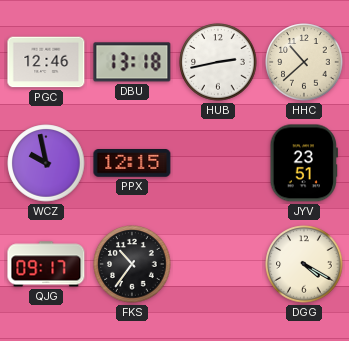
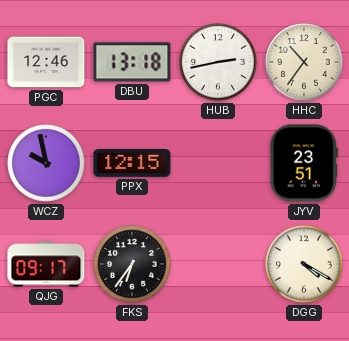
HHC: 10:38 -> 10:36 (304, 62)
FKS: 10:36 -> 6:36 (132, 264)
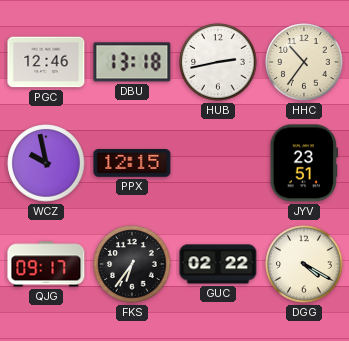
GUC: none -> 02:22 (218, 264)
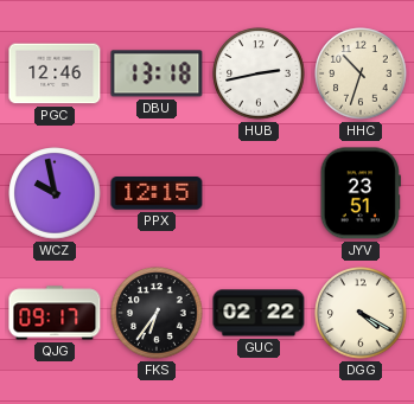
HHC: 10:36 -> 10:33 (361, 73)
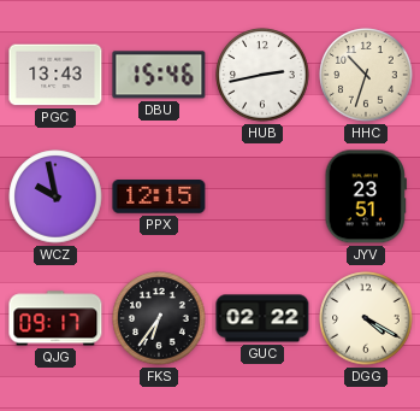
PGC: 12:46 -> 13:43 (55, 75)
DBU: 13:18 -> 15:46 (159, 75)
